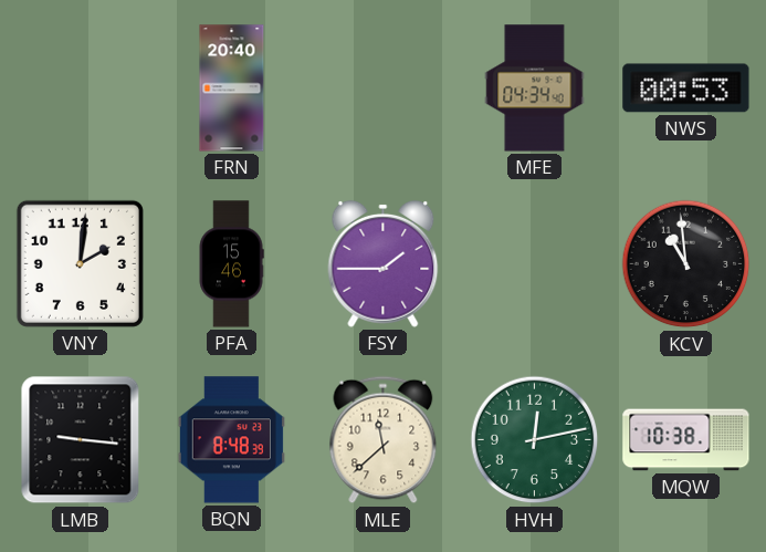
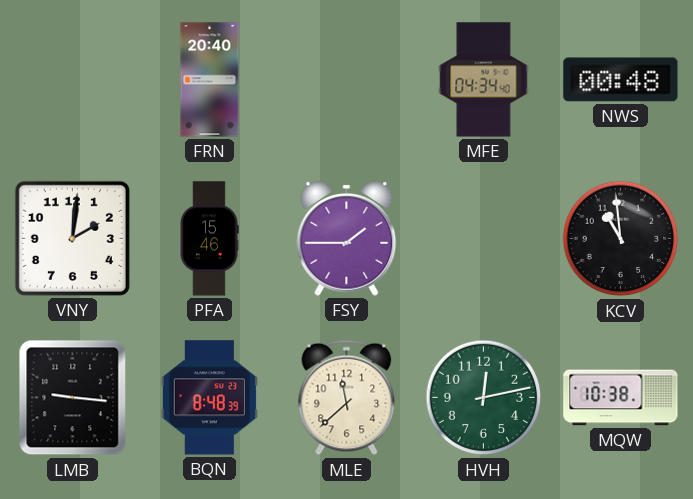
NWS: 00:53 -> 00:48 (621, 80)
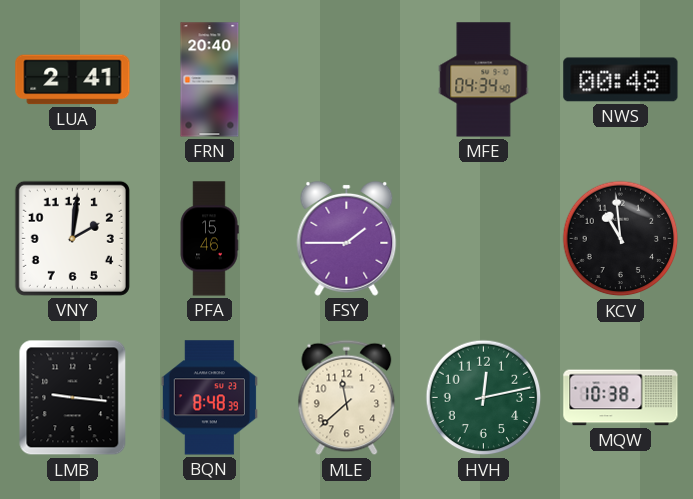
LUA: none -> 2:41 (73, 80)
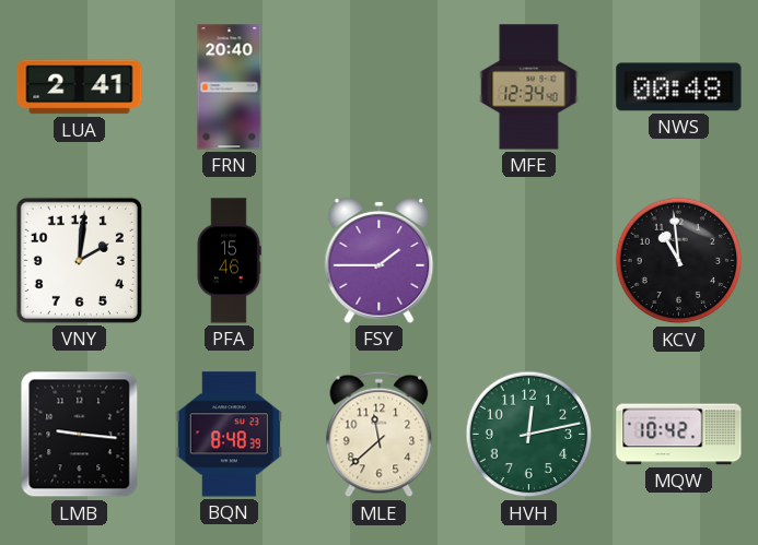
MFE: 04:34 -> 12:34 (529, 87)
MQW: 10:38 -> 10:42 (679, 435)
